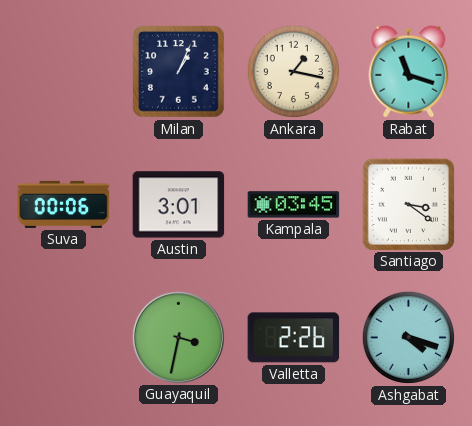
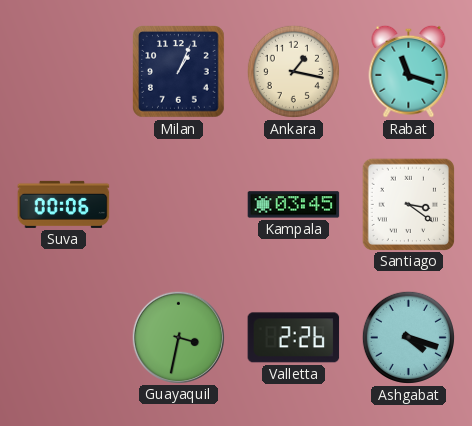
Austin: 3:01 -> none (179, 205)
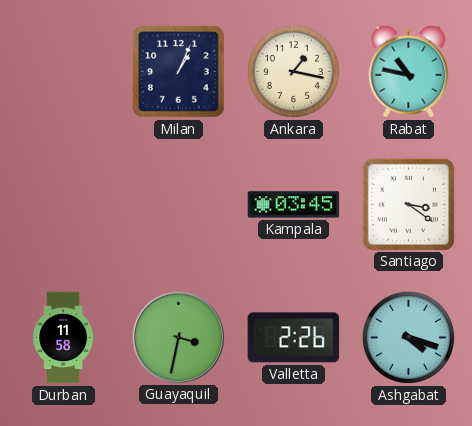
Rabat: 11:18 -> 10:47 (409, 71)
Suva: 00:06 -> none (64, 204)
Durban: none -> 11:58 (64, 338)
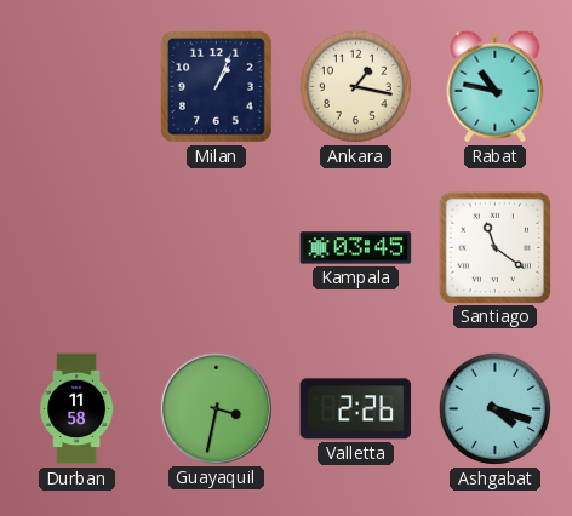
Santiago: 3:21 -> 11:21 (494, 247)
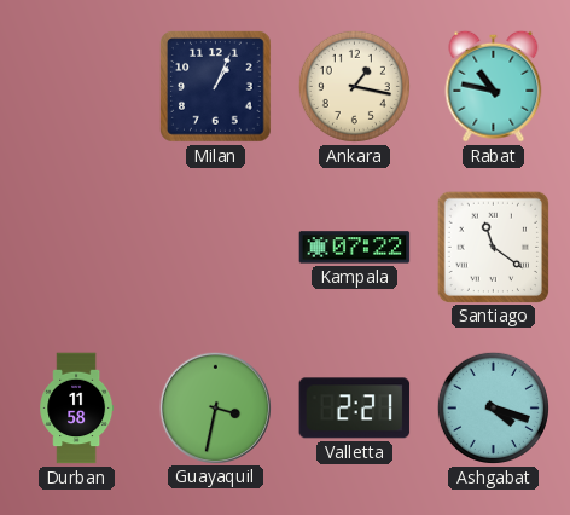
Kampala: 03:45 -> 07:22 (355, 248)
Valletta: 2:26 -> 2:21 (355, 409)
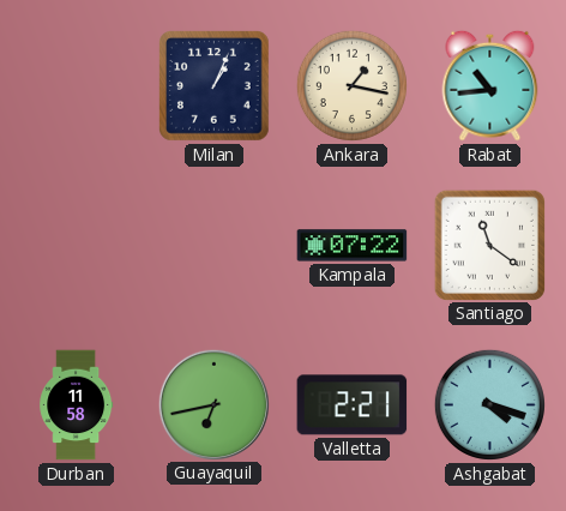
Rabat: 10:47 -> 10:44 (490, 85)
Guayaquil: 3:32 -> 6:43 (213, 404)
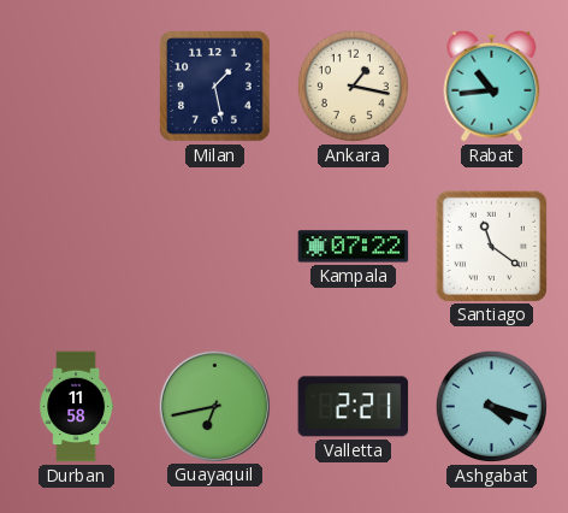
Milan: 1:04 -> 1:28 (215, 87)
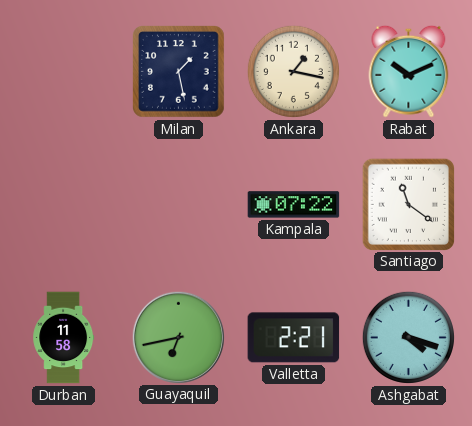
Rabat: 10:44 -> 10:11 (409, 71)
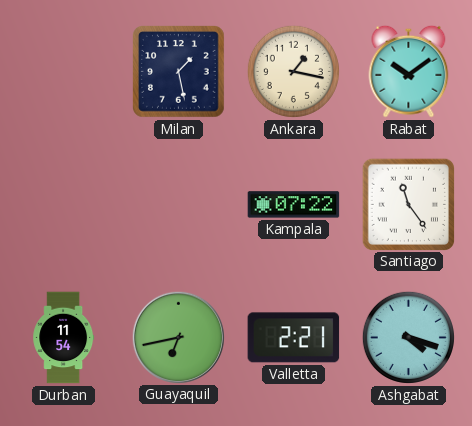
Rabat: 10:11 -> 10:09 (409, 71)
Santiago: 11:21 -> 11:24 (408, 204)
Durban: 11:58 -> 11:54 (64, 338)
